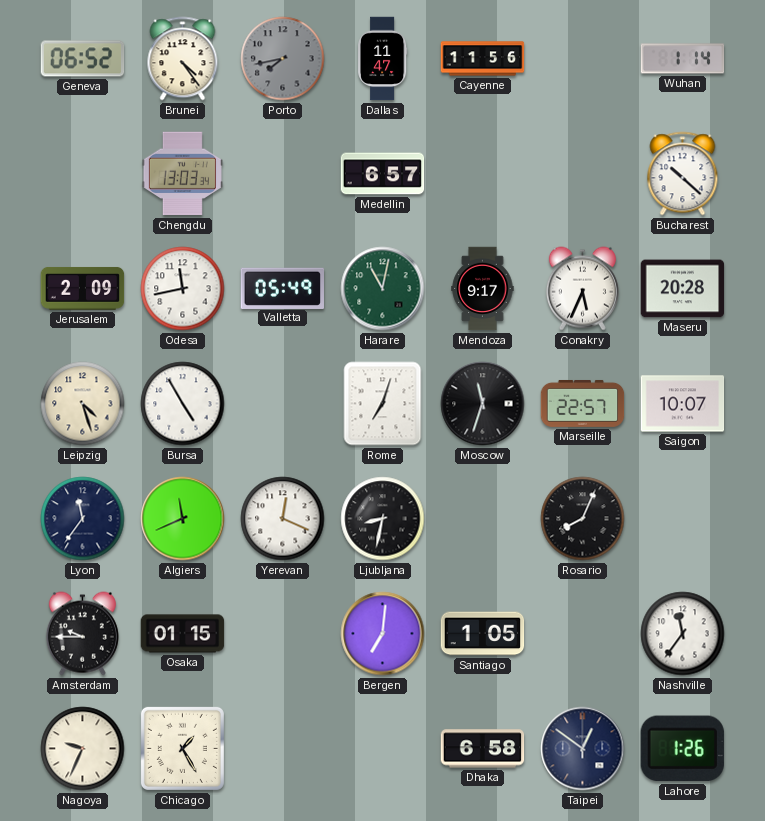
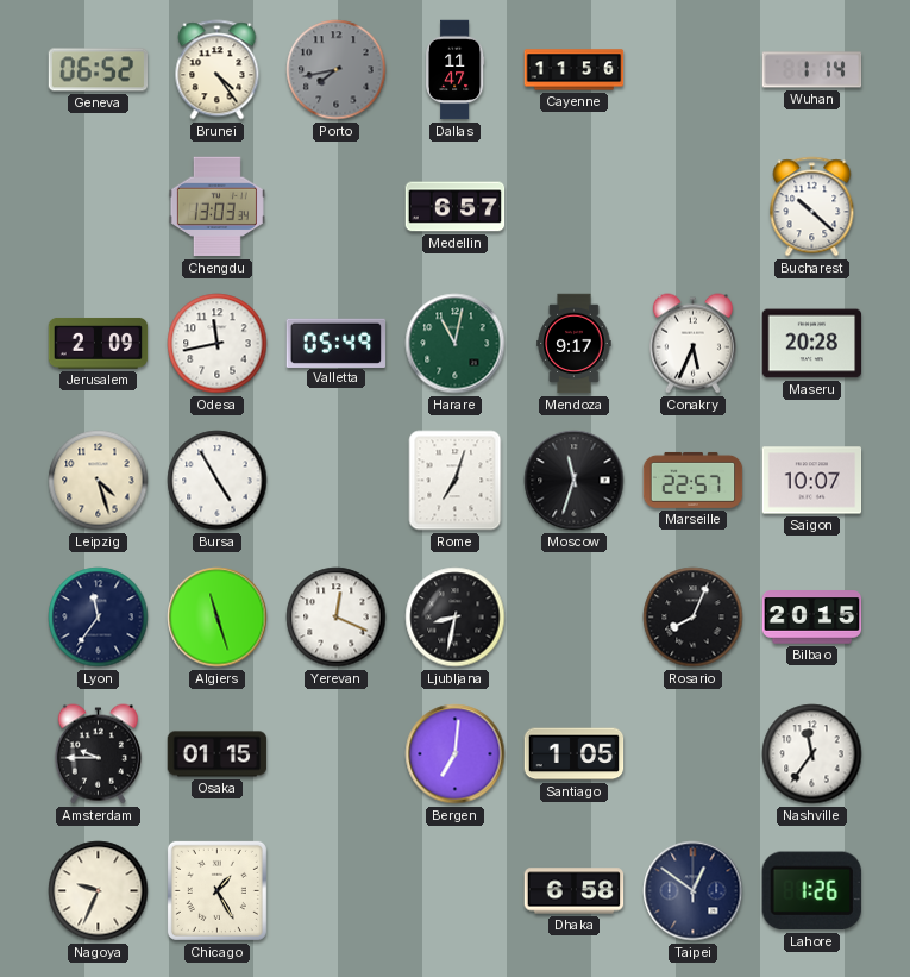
Algiers: 11:41 -> 11:27 (218, 618)
Bilbao: none -> 20:15 (812, 618)
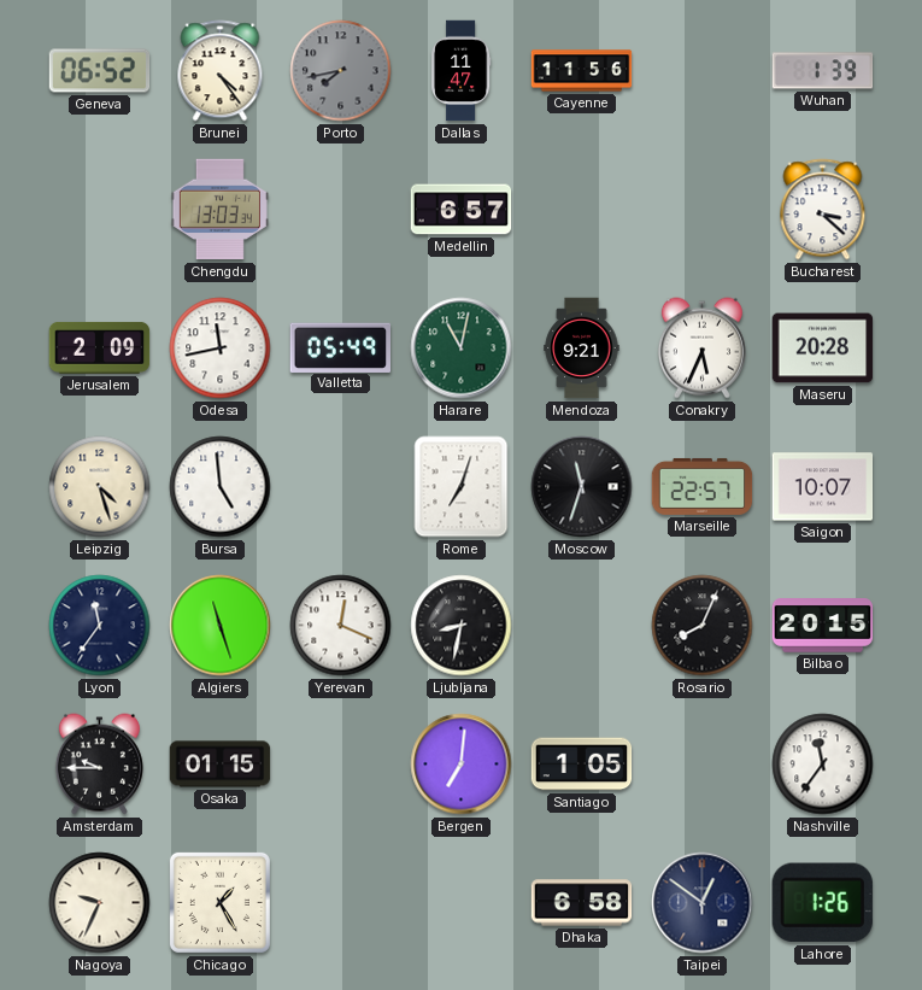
Wuhan: 1:14 -> 1:39 (823, 71)
Bucharest: 10:22 -> 3:22 (823, 210)
Mendoza: 9:17 -> 9:21 (582, 348)
Bursa: 4:55 -> 4:59 (221, 487)
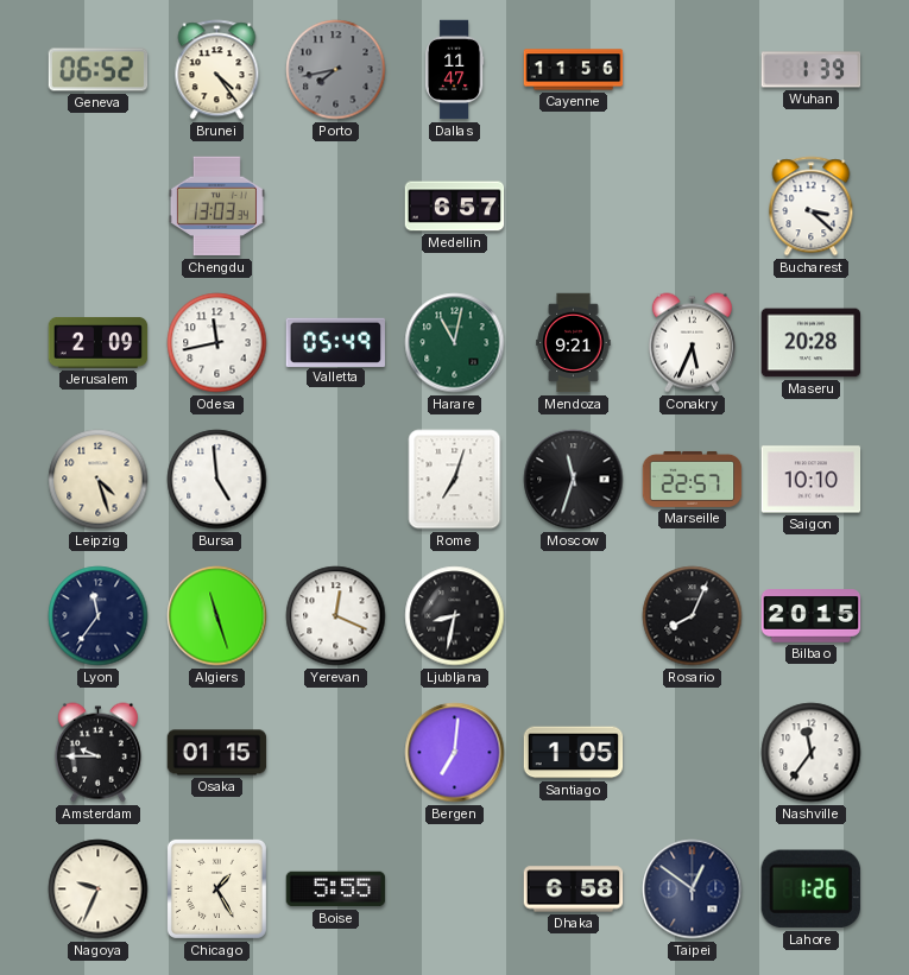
Saigon: 10:07 -> 10:10 (812, 480)
Boise: none -> 5:55 (336, 889)
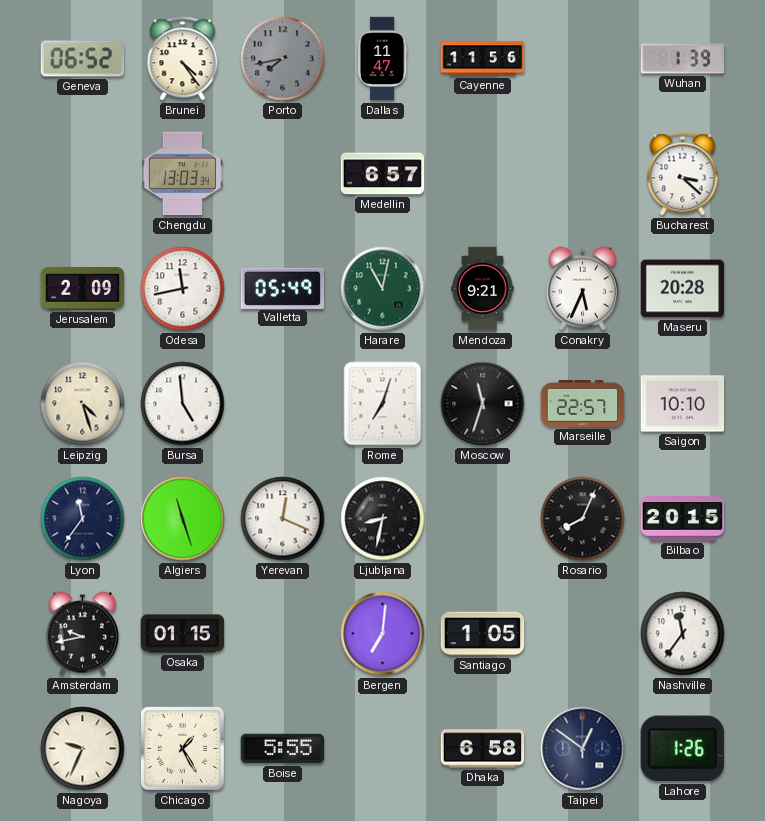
Amsterdam: 9:45 -> 9:43 (82, 634)
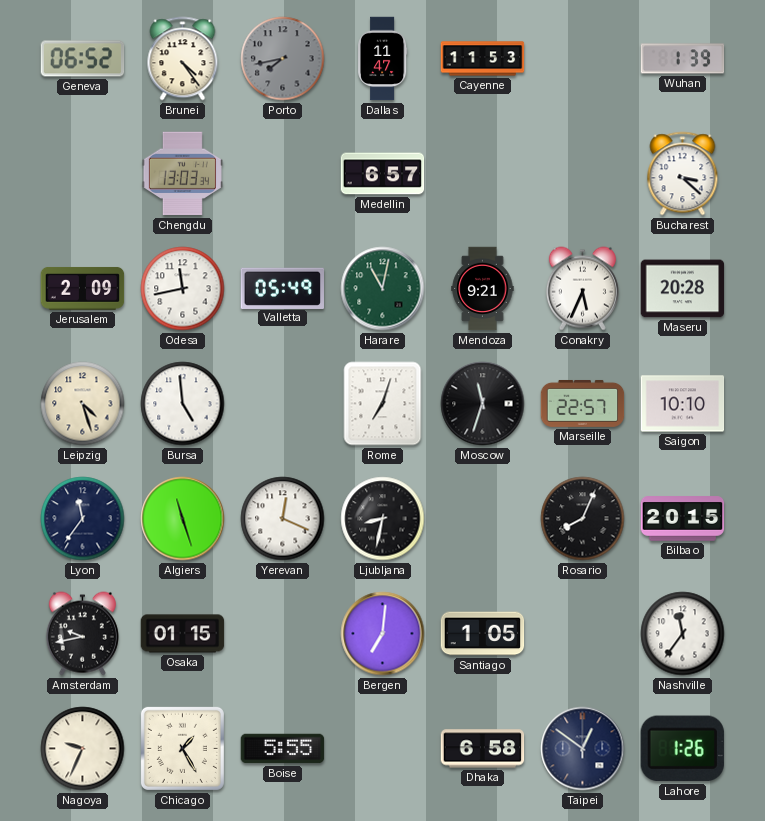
Cayenne: 11:56 -> 11:53 (483, 59)
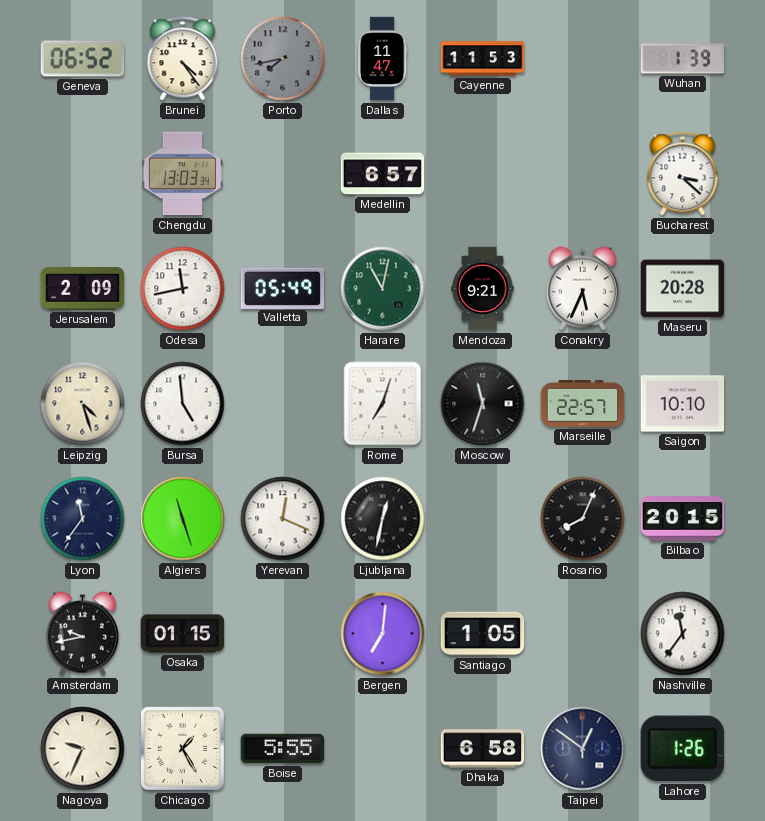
Ljubljana: 8:32 -> 12:32 (383, 519)
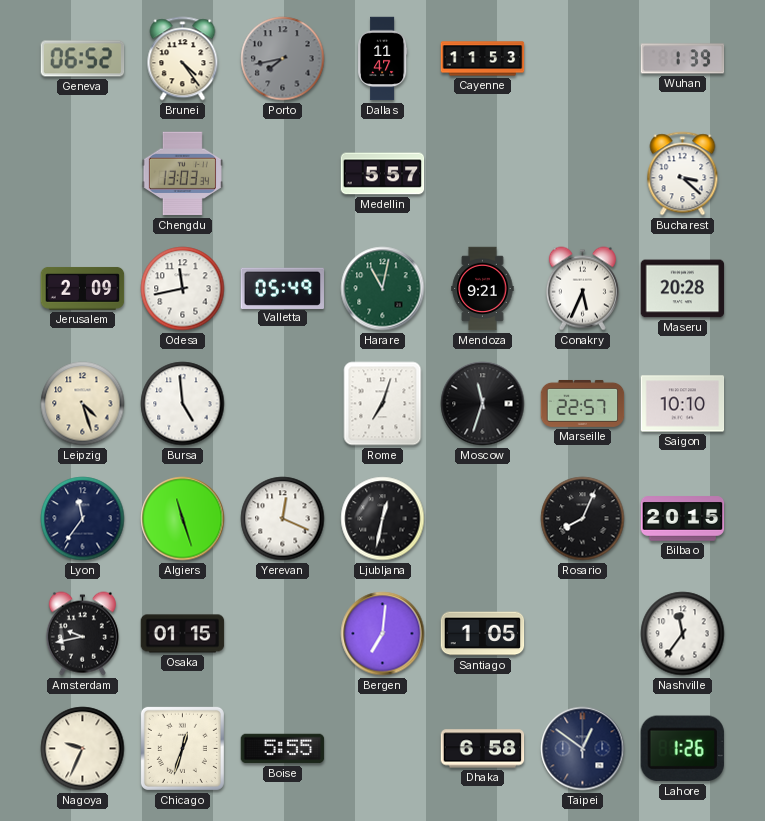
Medellin: 6:57 -> 5:57 (383, 174)
Chicago: 1:25 -> 12:33 (182, 748)
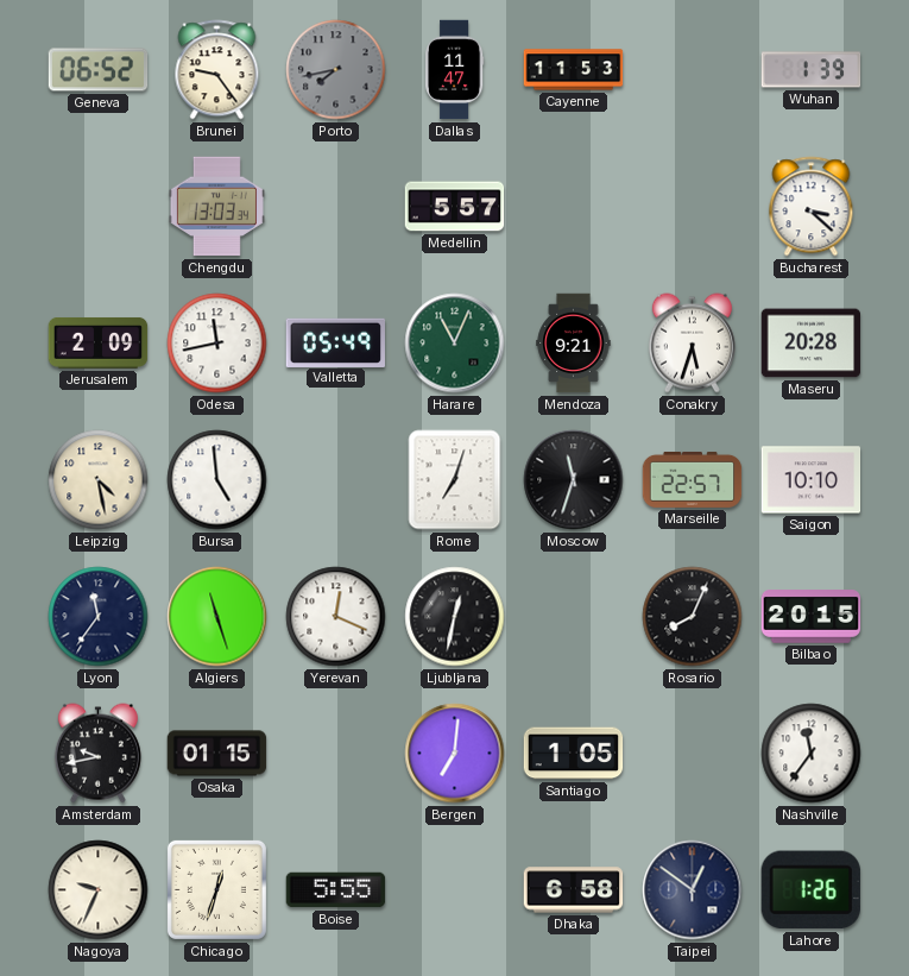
Brunei: 4:24 -> 9:24 (217, 70)
Harare: 11:02 -> 11:04 (455, 344)
Conakry: 5:34 -> 5:33 (692, 344)
Leipzig: 4:27 -> 4:28 (99, 480)
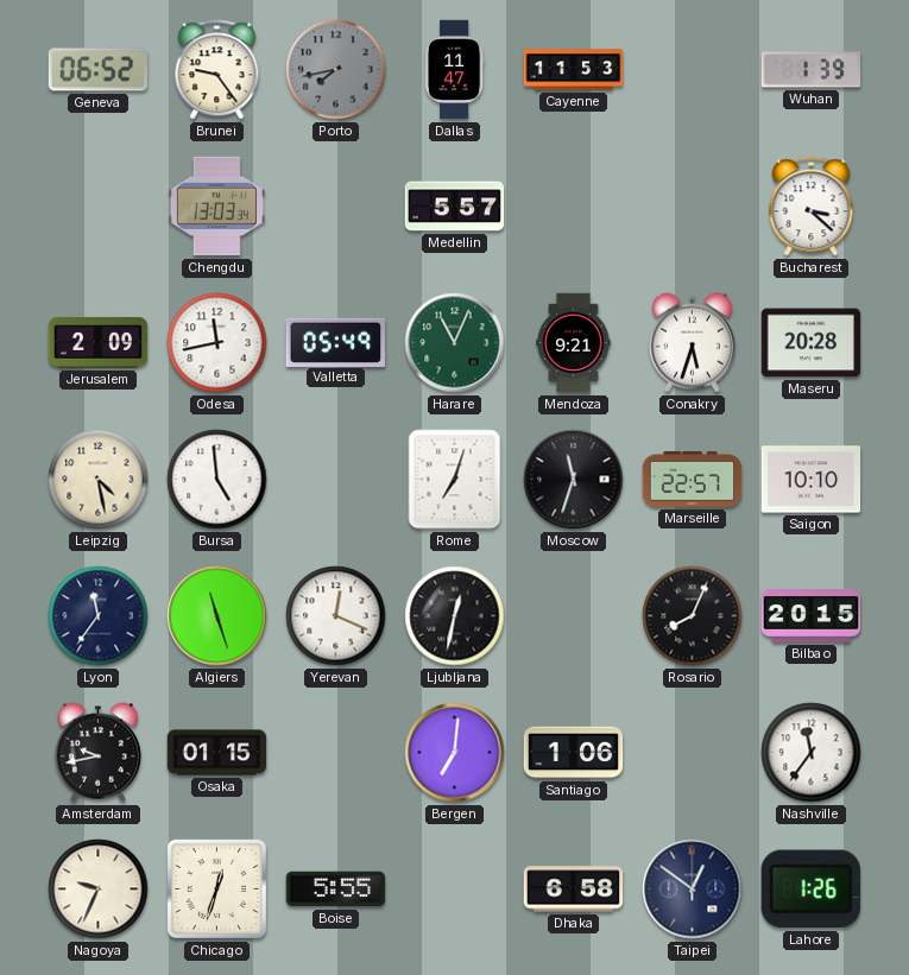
Santiago: 1:05 -> 1:06 (574, 753)
